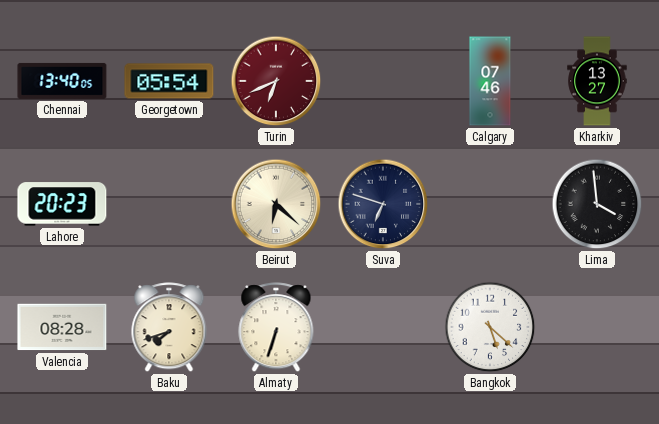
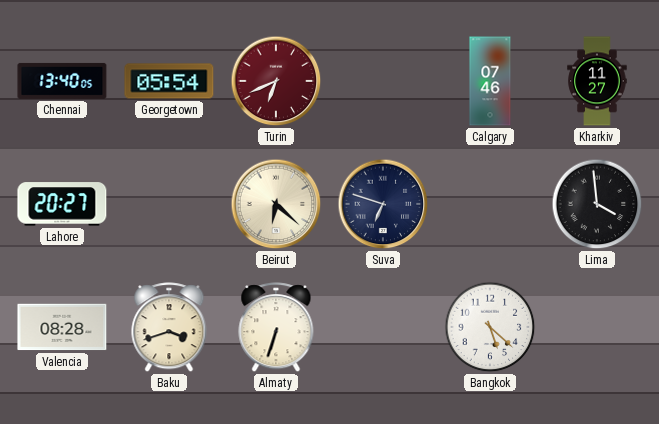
Kharkiv: 13:27 -> 11:27 (597, 81)
Lahore: 20:23 -> 20:27 (62, 204)
Baku: 7:42 -> 3:42 (169, 328)
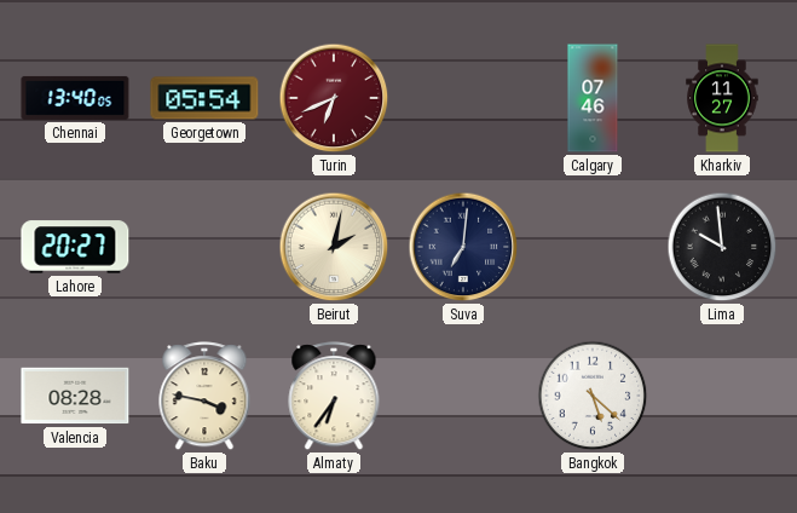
Beirut: 6:22 -> 2:02 (334, 247)
Suva: 6:48 -> 7:01 (463, 247)
Lima: 3:59 -> 9:59 (722, 247)
Baku: 3:42 -> 3:47 (204, 397)
Almaty: 6:33 -> 6:36 (334, 397)
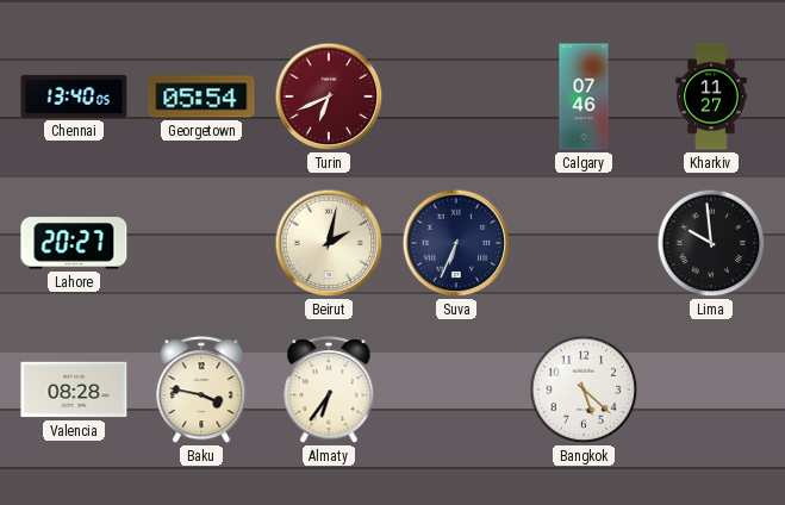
Suva: 7:01 -> 6:34 (456, 243)
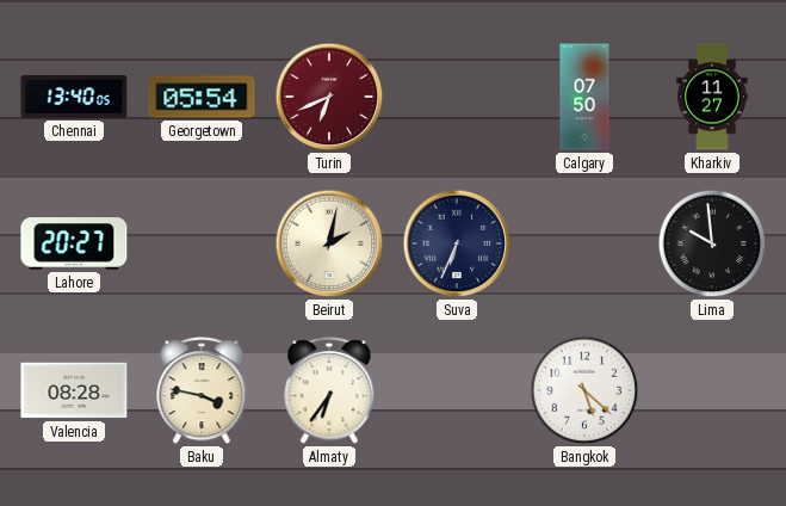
Calgary: 07:46 -> 07:50 (584, 97)
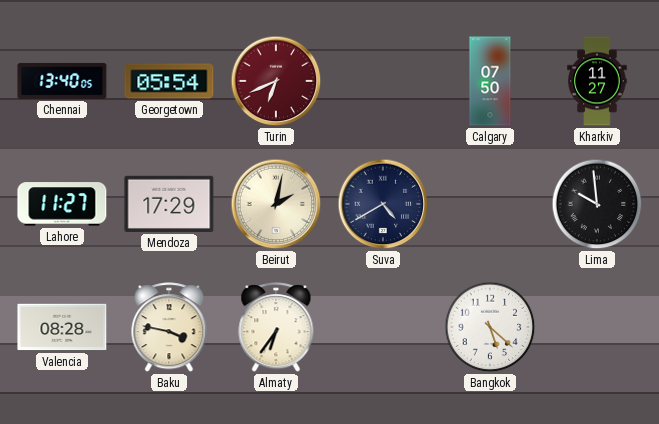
Lahore: 20:27 -> 11:27 (62, 204)
Mendoza: none -> 17:29 (169, 204)
Suva: 6:34 -> 4:40 (383, 204)
